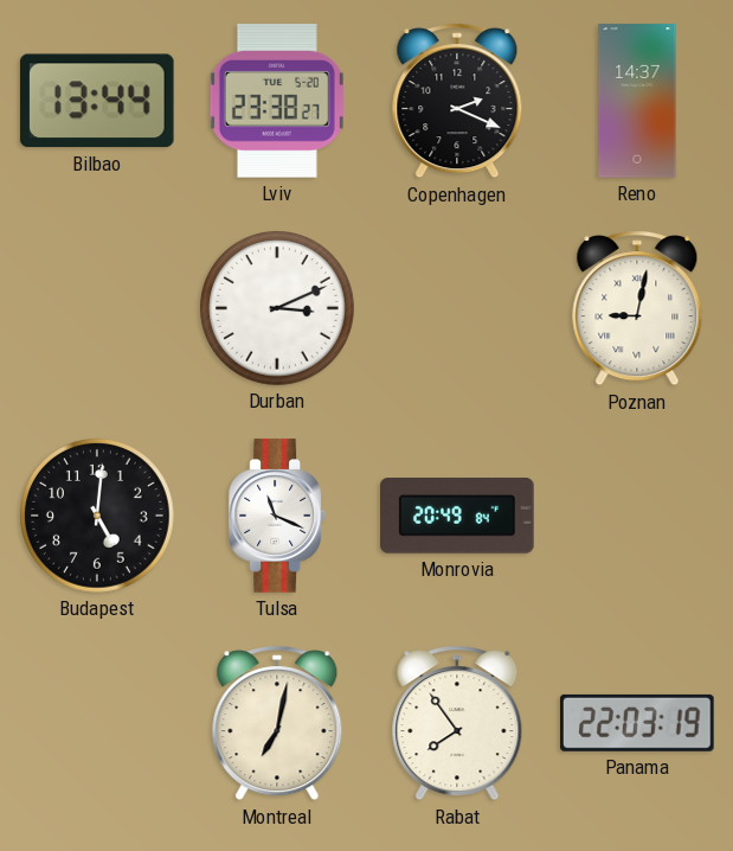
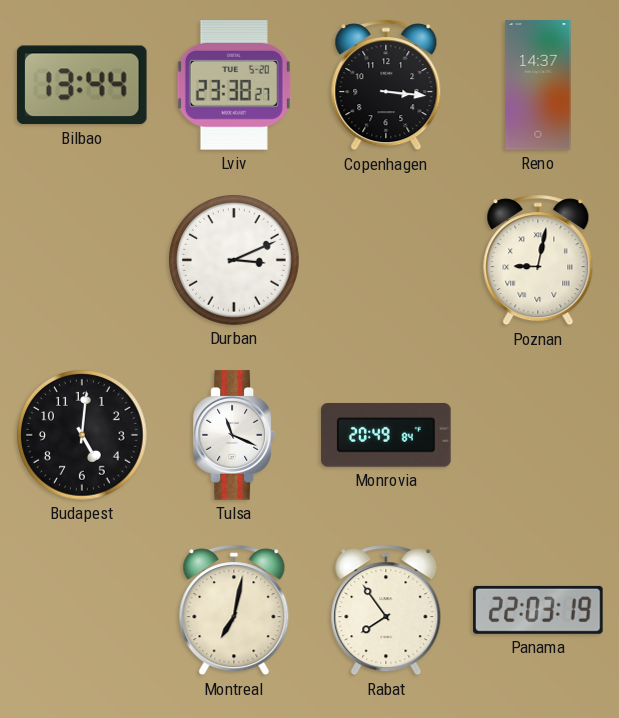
Copenhagen: 2:19 -> 3:16 (386, 85)
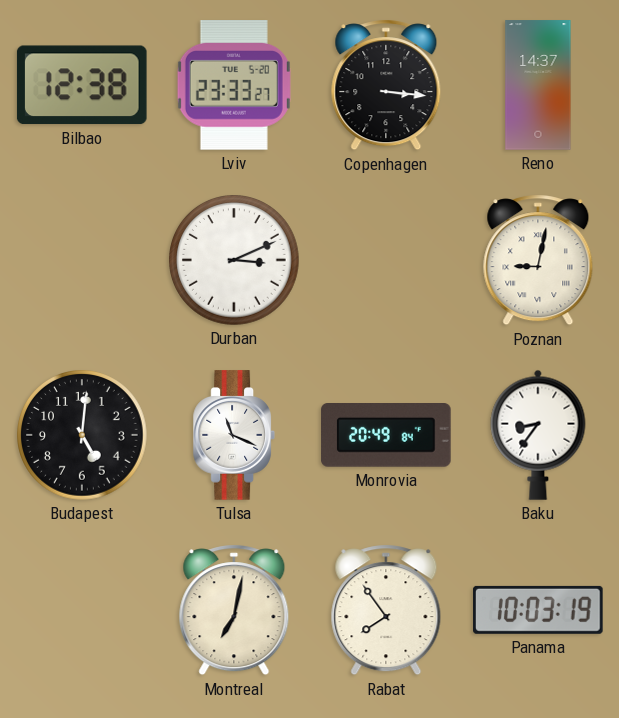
Bilbao: 13:44 -> 12:38 (82, 85)
Lviv: 23:38 -> 23:33 (234, 85)
Baku: none -> 8:36 (538, 435)
Panama: 22:03 -> 10:03 (538, 610)
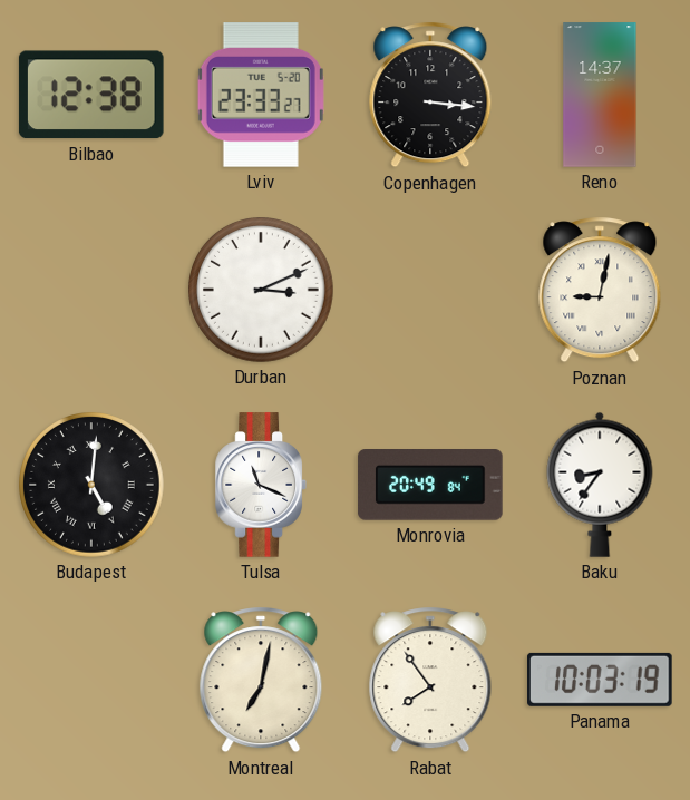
Budapest numerals: Arabic -> Roman (93, 486)
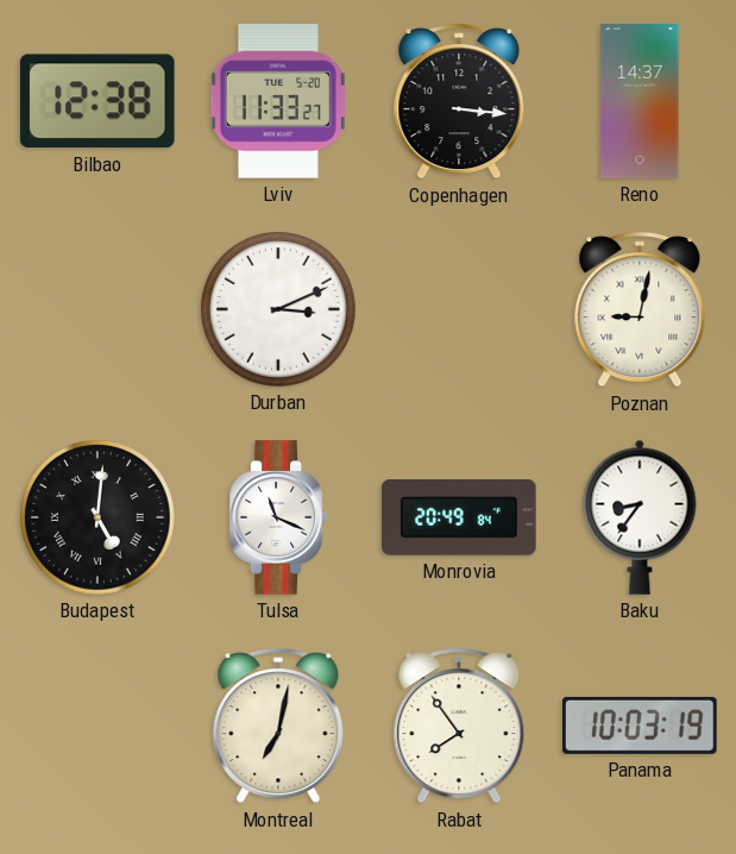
Lviv: 23:33 -> 11:33 (278, 101)
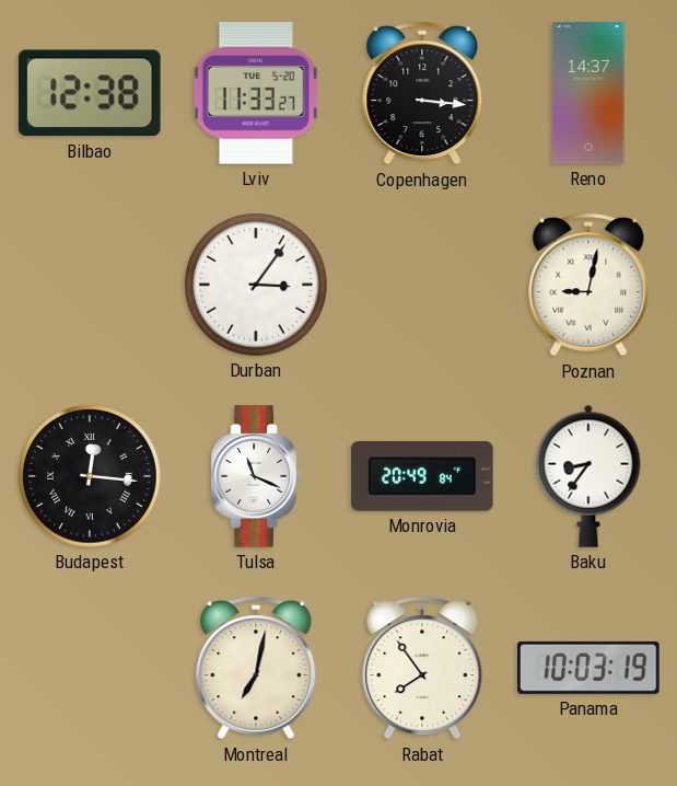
Durban: 3:11 -> 3:06 (257, 286)
Budapest: 5:01 -> 12:16 (91, 477)
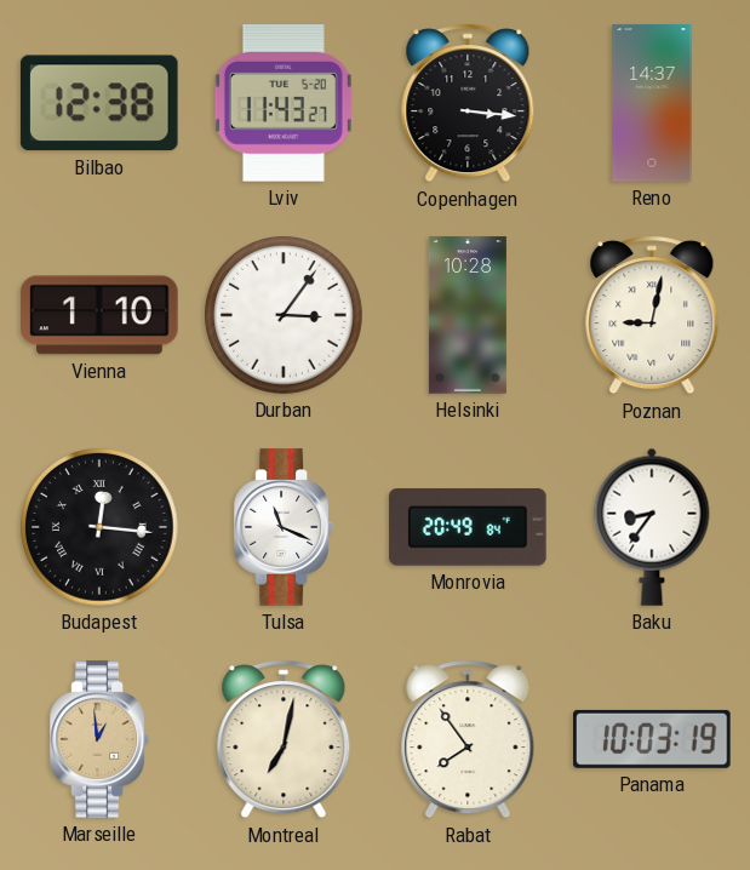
Lviv: 11:33 -> 11:43 (284, 103)
Vienna: none -> 1:10 (99, 315)
Helsinki: none -> 10:28 (468, 315)
Marseille: none -> 12:59 (99, 739)
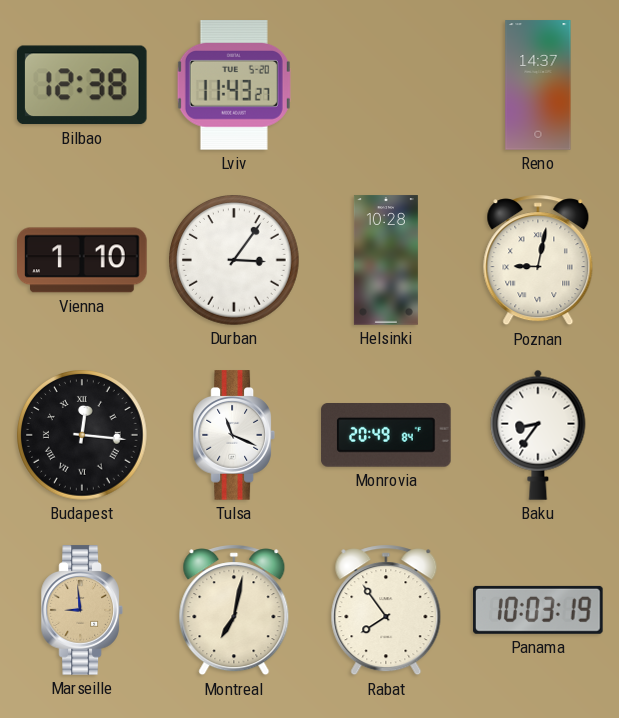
Copenhagen: 3:16 -> none (468, 103)
Marseille: 12:59 -> 8:59 (82, 610)
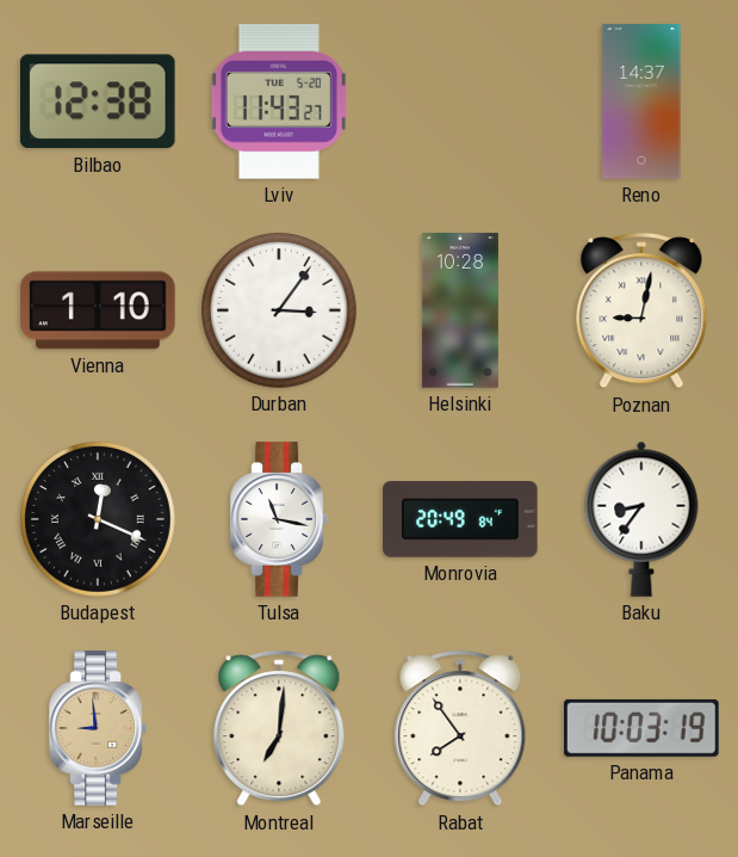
Budapest: 12:16 -> 12:19 (99, 520)
Tulsa: 11:19 -> 11:17 (279, 519)
Montreal: 7:02 -> 7:01 (279, 728)
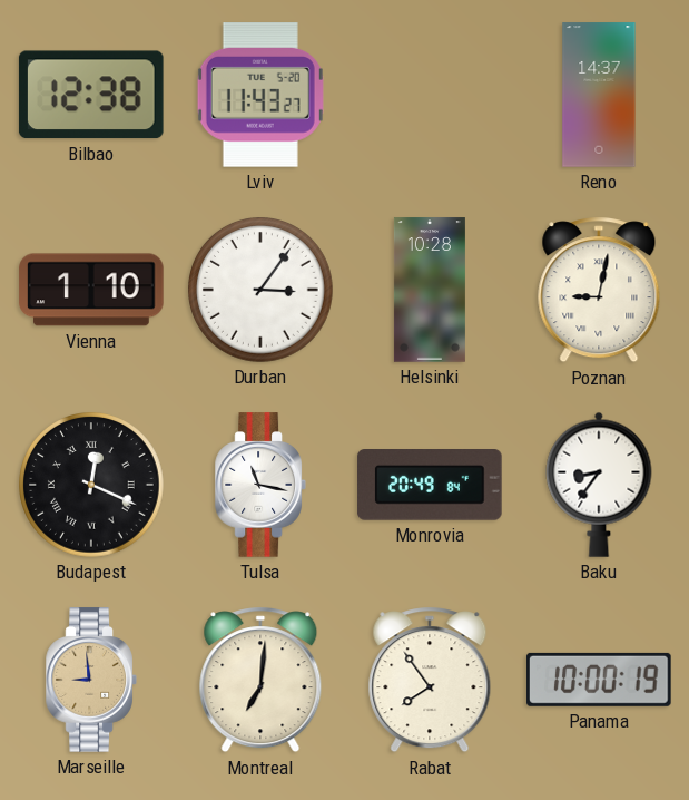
Panama: 10:03 -> 10:00 (599, 680)
